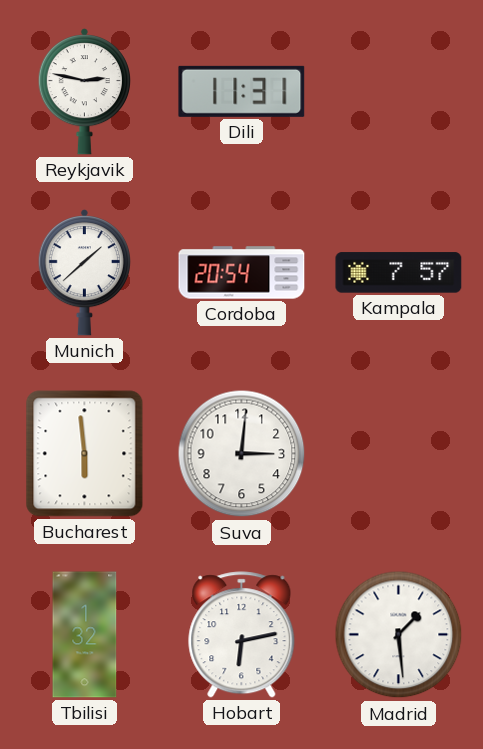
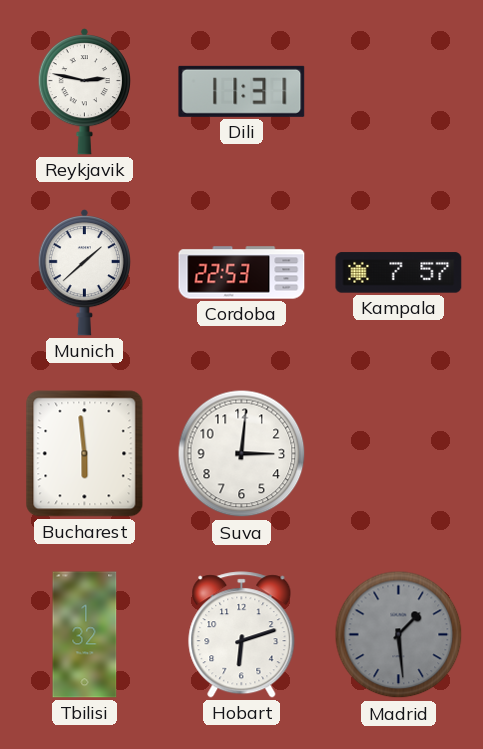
Cordoba: 20:54 -> 22:53 (242, 273)
Hobart: 6:13 -> 6:12 (242, 635)
Madrid dial: white -> grey (399, 635)
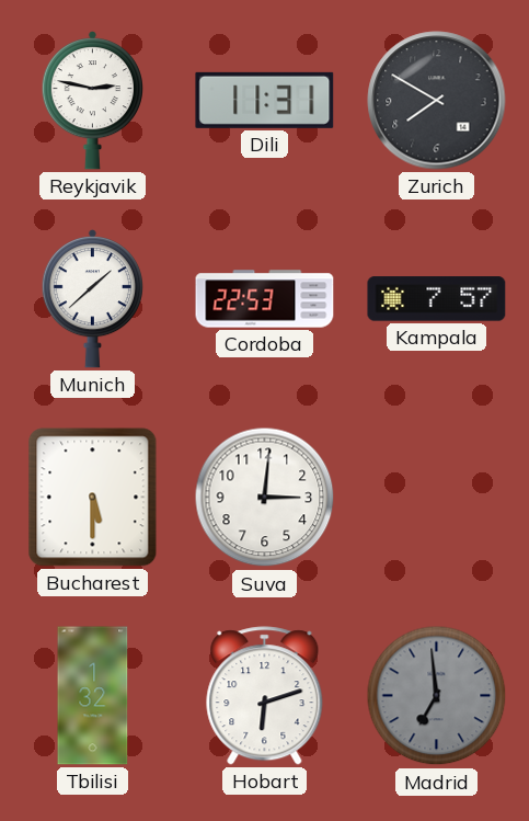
Zurich: none -> 7:50 (437, 101)
Bucharest: 5:59 -> 5:30 (93, 498)
Madrid: 1:29 -> 6:59 (437, 696)
